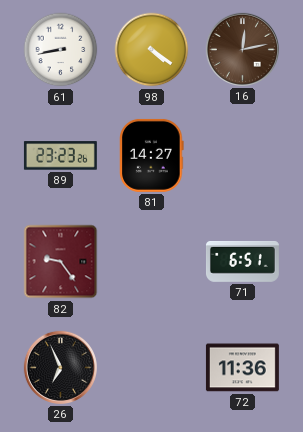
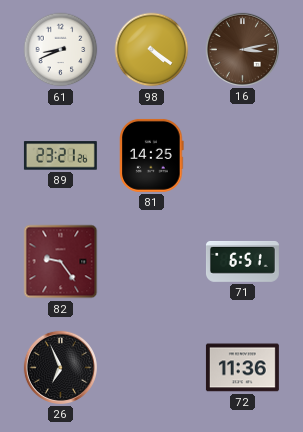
61: 8:43 -> 8:41 (61, 50)
16: 12:13 -> 3:13 (242, 49)
89: 23:23 -> 23:21 (60, 156)
81: 14:27 -> 14:25 (152, 155)
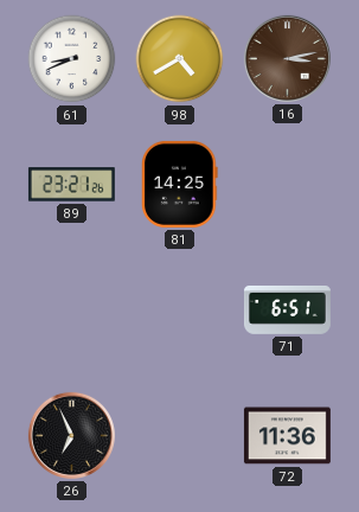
98: 4:21 -> 4:40 (180, 59)
82: 9:24 -> none (61, 262)
